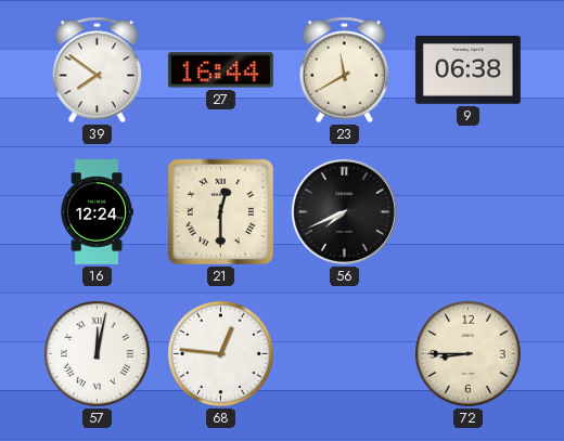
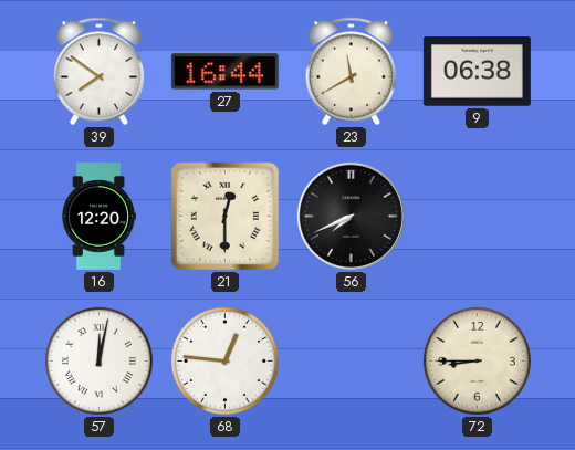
16: 12:24 -> 12:20 (98, 216)
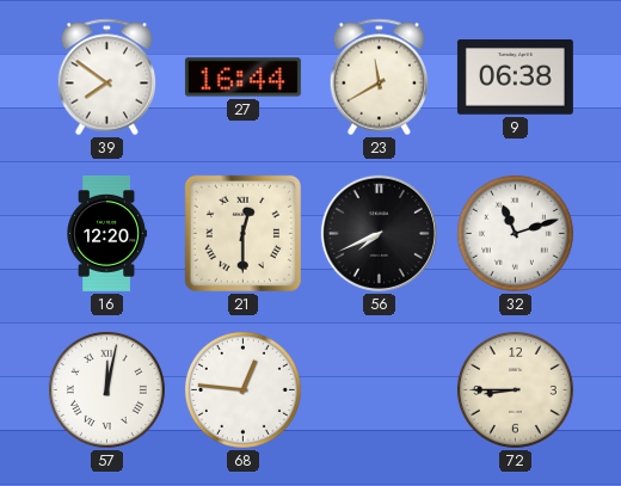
32: none -> 11:12 (515, 233)
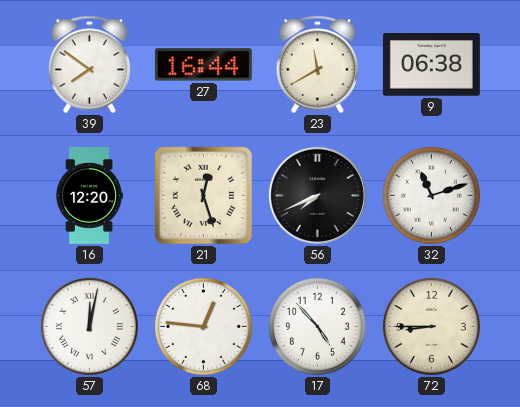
21: 12:30 -> 12:27 (203, 195)
17: none -> 4:53 (317, 326)
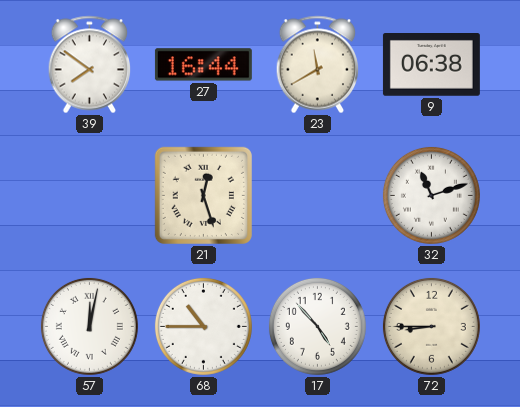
16: 12:20 -> none (89, 195)
56: 7:41 -> none (317, 195)
68: 12:46 -> 10:45 (203, 326)
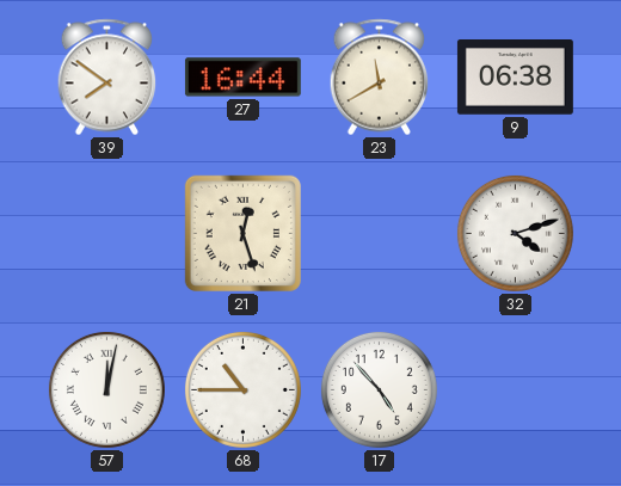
32: 11:12 -> 4:12 (515, 233)
72: 8:45 -> none (431, 326)
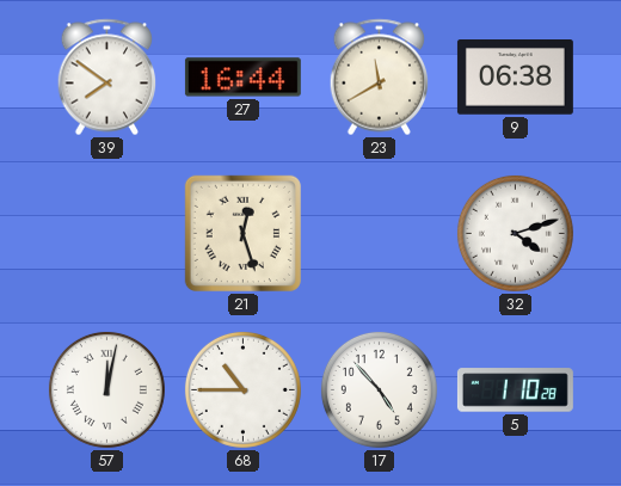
5: none -> 1:10 (515, 390)
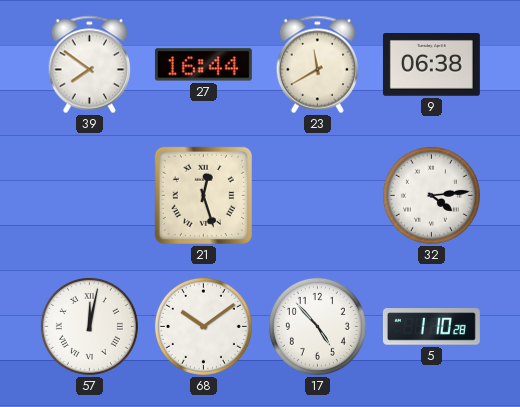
32: 4:12 -> 4:14 (431, 195)
68: 10:45 -> 10:09 (203, 326)
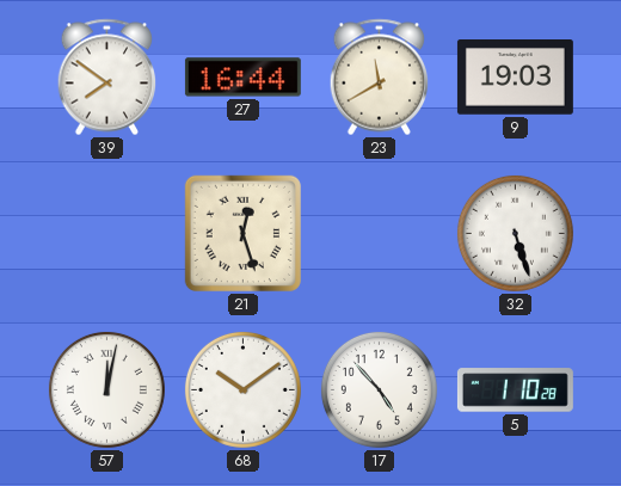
9: 06:38 -> 19:03 (515, 78)
32: 4:14 -> 5:27 (515, 233)
